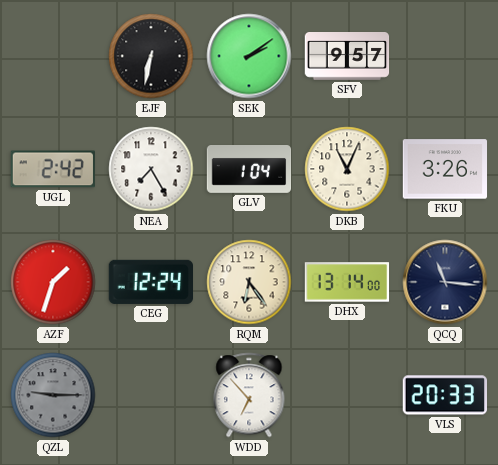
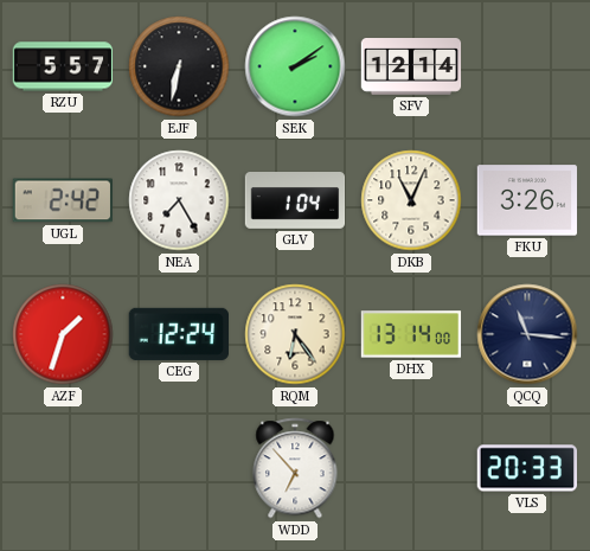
RZU: none -> 5:57 (63, 66)
SFV: 9:57 -> 12:14 (411, 68)
QZL: 9:15 -> none (53, 395)
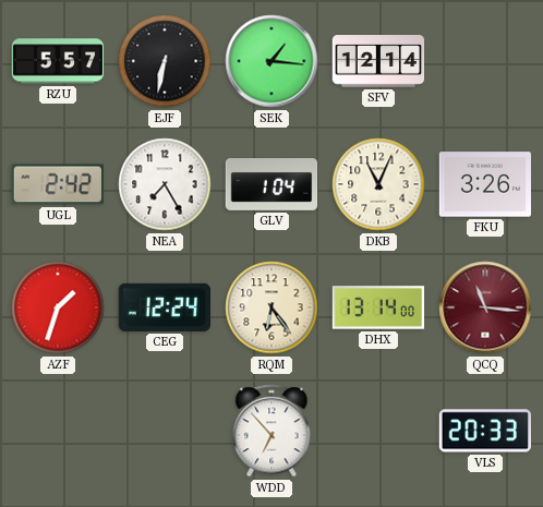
SEK: 2:09 -> 1:16 (271, 61)
QCQ dial: navy -> burgundy (485, 307)
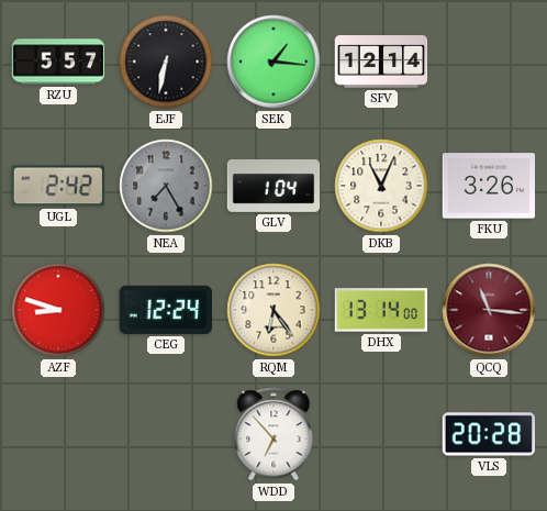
NEA dial: white -> grey (166, 186)
AZF: 1:33 -> 8:48 (58, 310)
VLS: 20:33 -> 20:28 (488, 434)
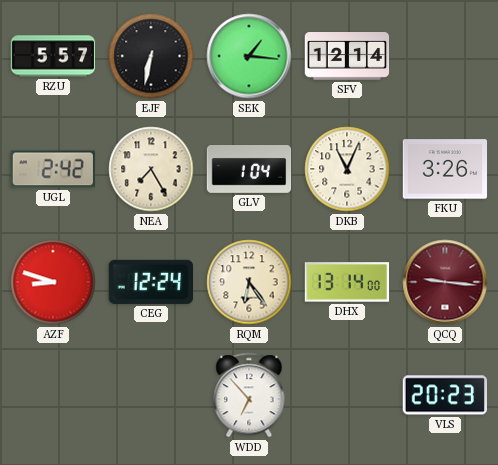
NEA dial: grey -> cream (151, 169)
QCQ: 11:16 -> 9:16 (445, 282)
VLS: 20:28 -> 20:23 (444, 395)
